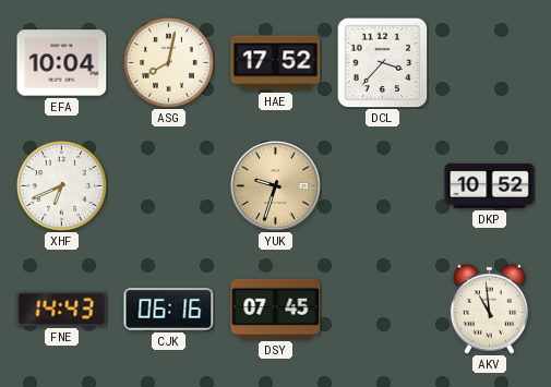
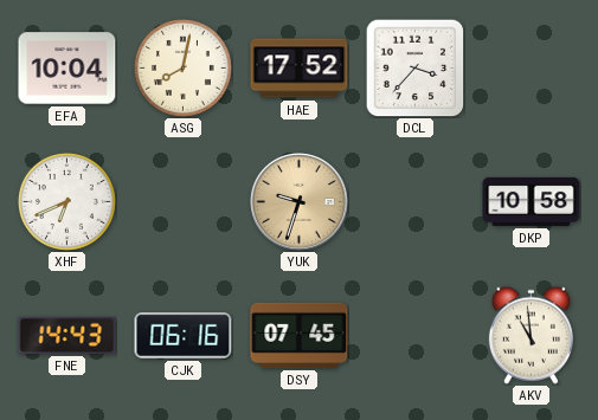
DKP: 10:52 -> 10:58 (532, 201)
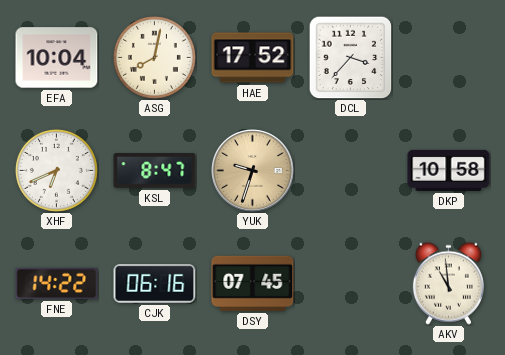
KSL: none -> 8:47 (155, 171)
FNE: 14:43 -> 14:22 (57, 283)
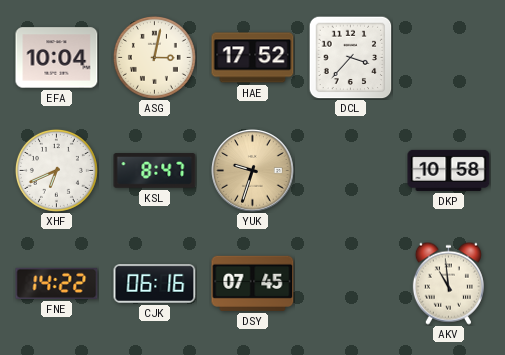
ASG: 8:02 -> 3:02 (154, 57)
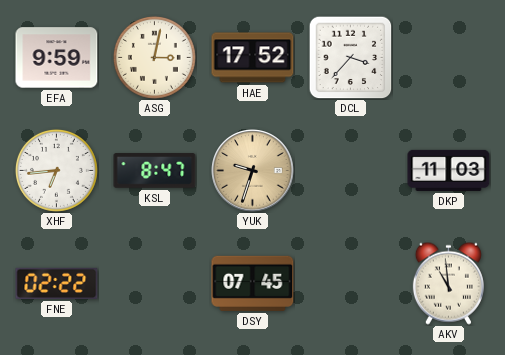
EFA: 10:04 -> 9:59 (57, 58)
XHF: 6:41 -> 6:44 (56, 170)
DKP: 10:58 -> 11:03 (449, 170)
FNE: 14:22 -> 02:22 (57, 283)
CJK: 06:16 -> none (155, 284)
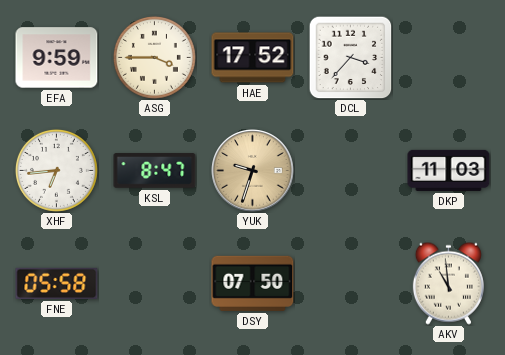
ASG: 3:02 -> 3:45 (154, 57)
FNE: 02:22 -> 05:58 (57, 283)
DSY: 07:45 -> 07:50 (253, 283)
